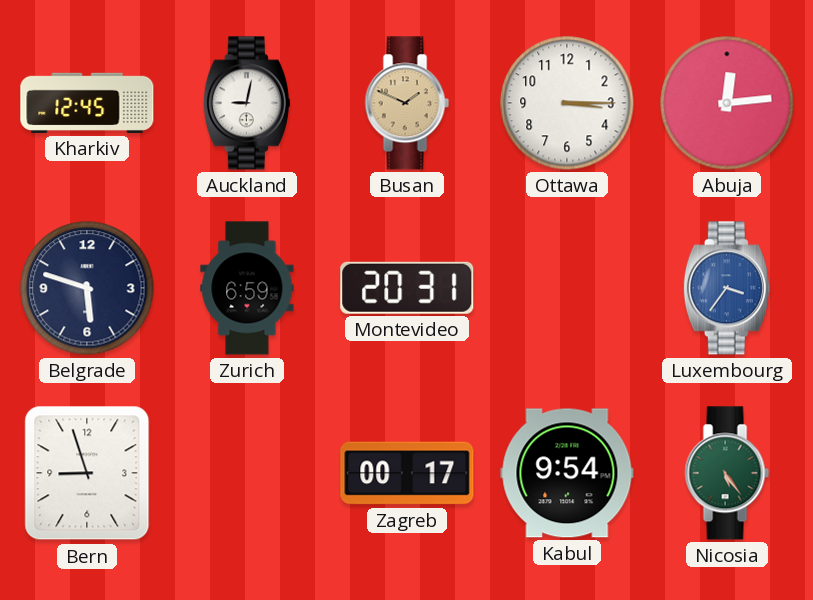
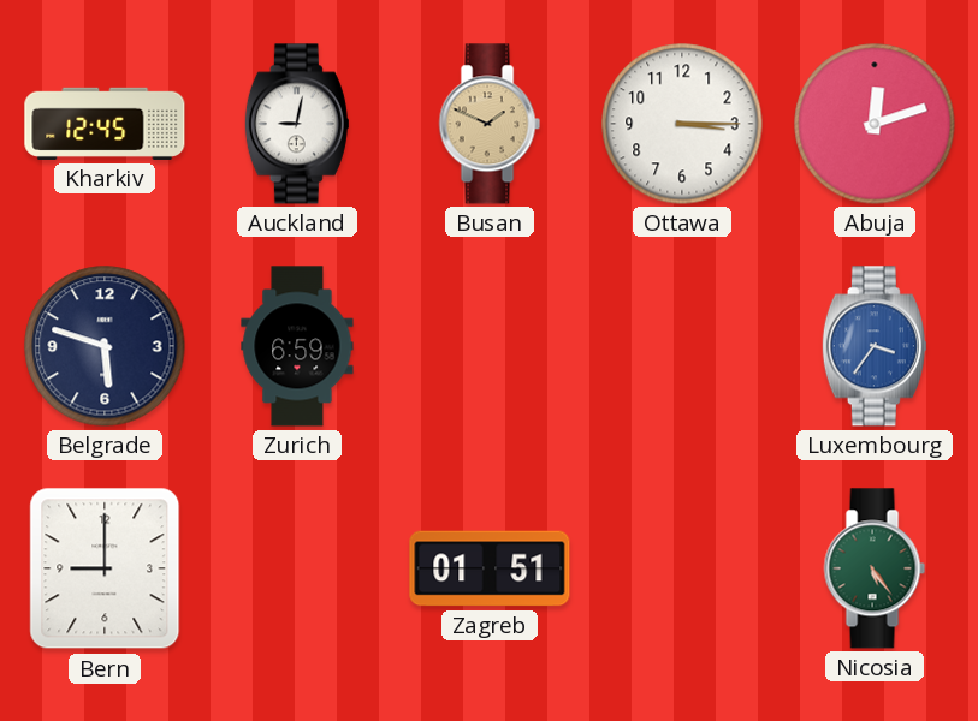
Abuja: 12:14 -> 12:12 (875, 124)
Montevideo: 20:31 -> none (407, 288)
Bern: 8:57 -> 9:00 (105, 568)
Zagreb: 00:17 -> 01:51 (490, 568)
Kabul: 9:54 -> none (567, 473)
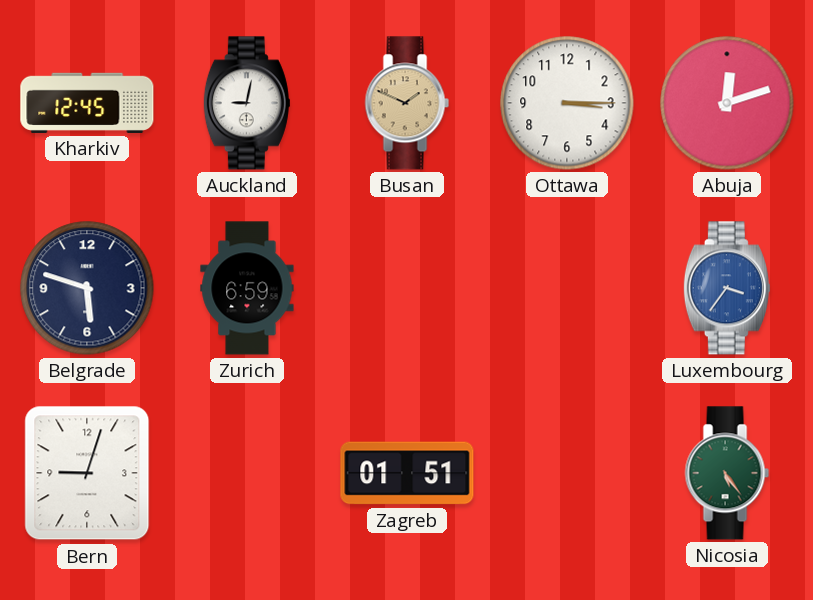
Bern: 9:00 -> 9:03 (87, 473)
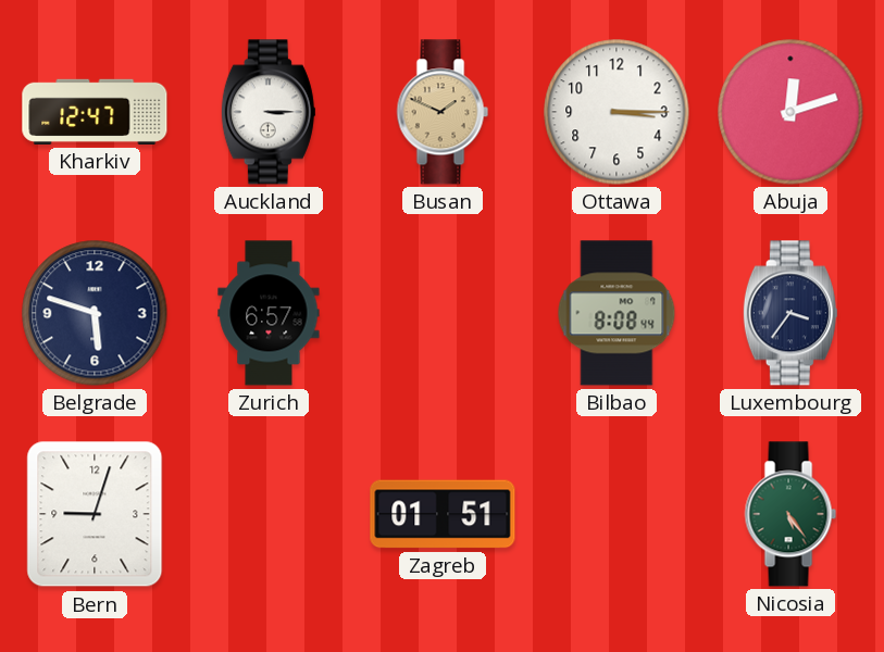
Kharkiv: 12:45 -> 12:47 (95, 112)
Auckland: 9:02 -> 3:15 (269, 112)
Zurich: 6:59 -> 6:57 (269, 313)
Bilbao: none -> 8:08 (617, 313)
Luxembourg dial: blue -> navy (790, 313)
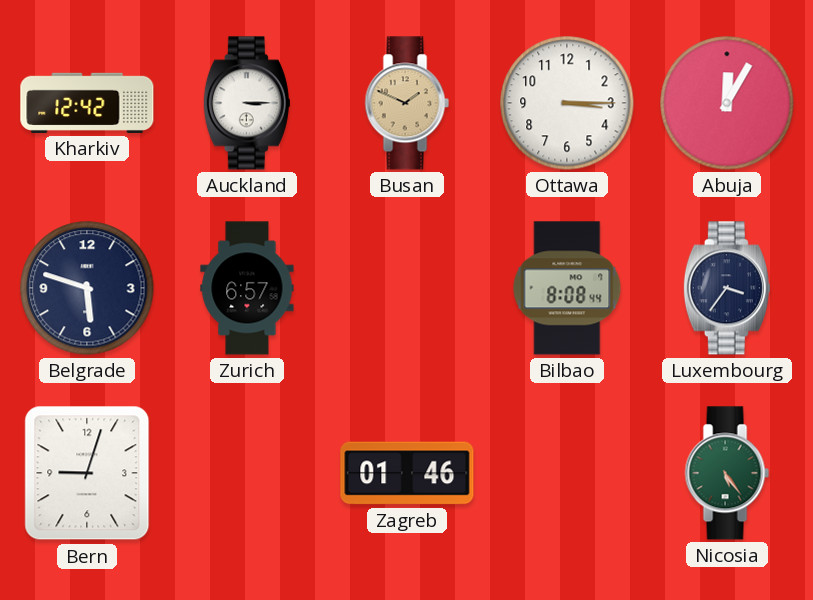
Kharkiv: 12:47 -> 12:42 (87, 103)
Abuja: 12:12 -> 12:05 (727, 103)
Zagreb: 01:51 -> 01:46 (407, 473)
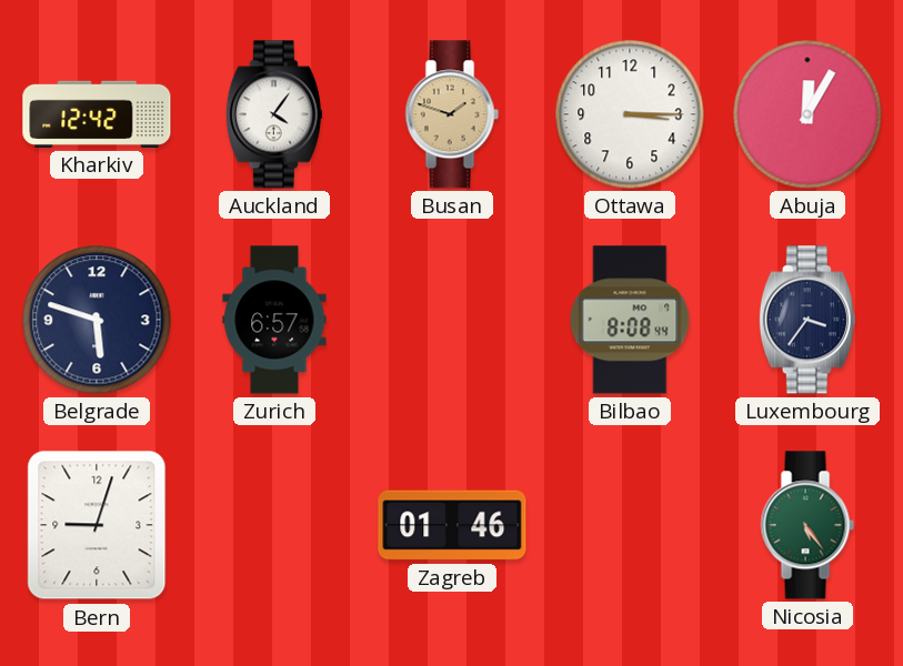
Auckland: 3:15 -> 4:06 (274, 114)
Busan: 1:49 -> 1:48 (452, 114)
